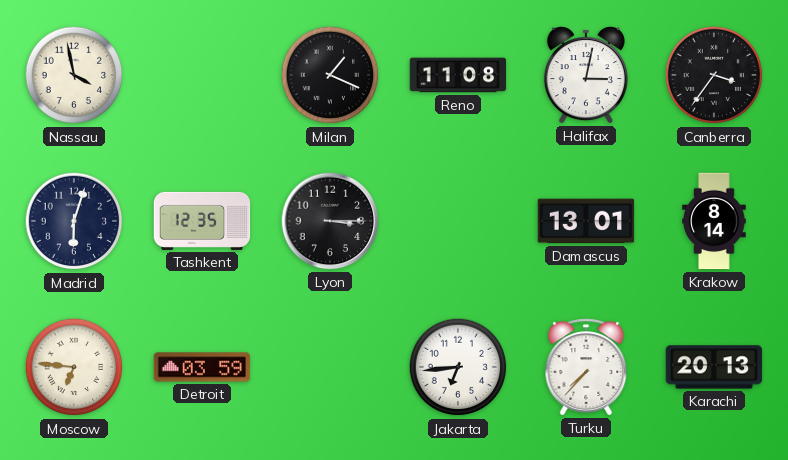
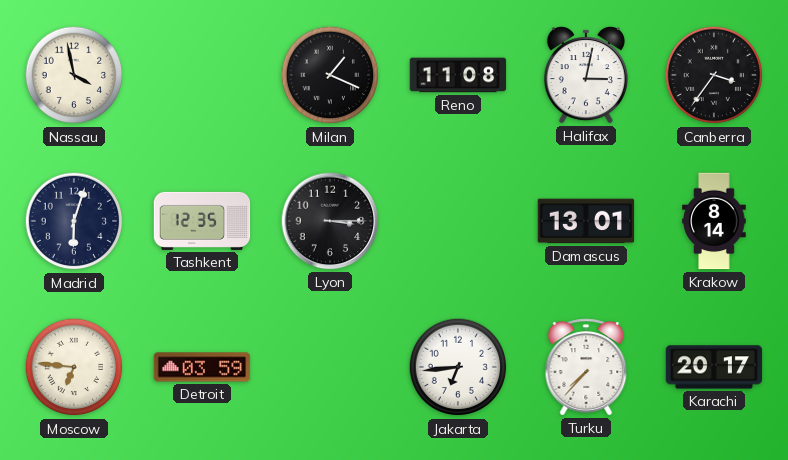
Karachi: 20:13 -> 20:17 (714, 367)
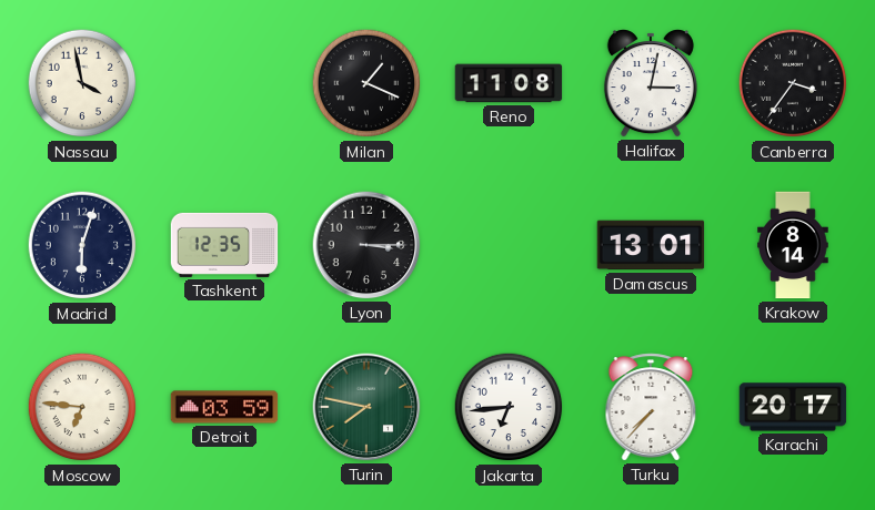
Turin: none -> 7:47 (366, 407)
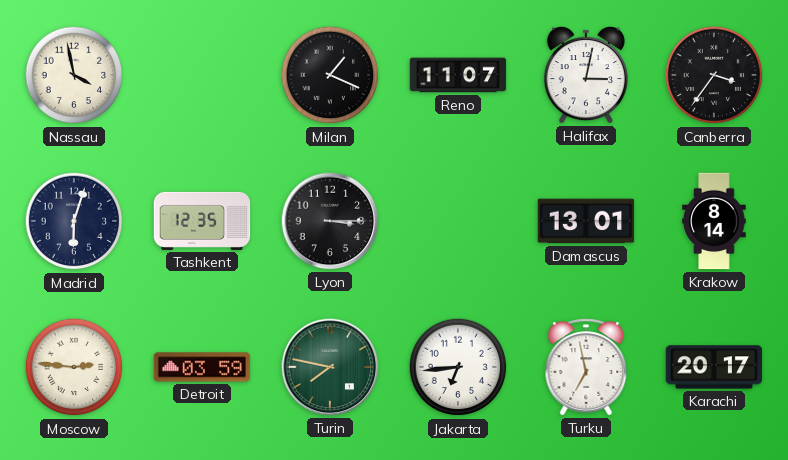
Reno: 11:08 -> 11:07 (458, 75)
Moscow: 6:46 -> 2:46 (74, 367)
Turku: 7:37 -> 6:58 (586, 367)
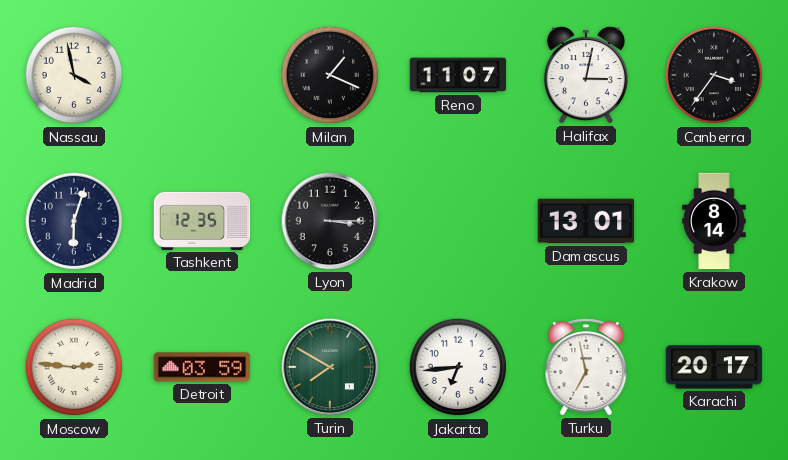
Turin: 7:47 -> 7:50 (330, 367)
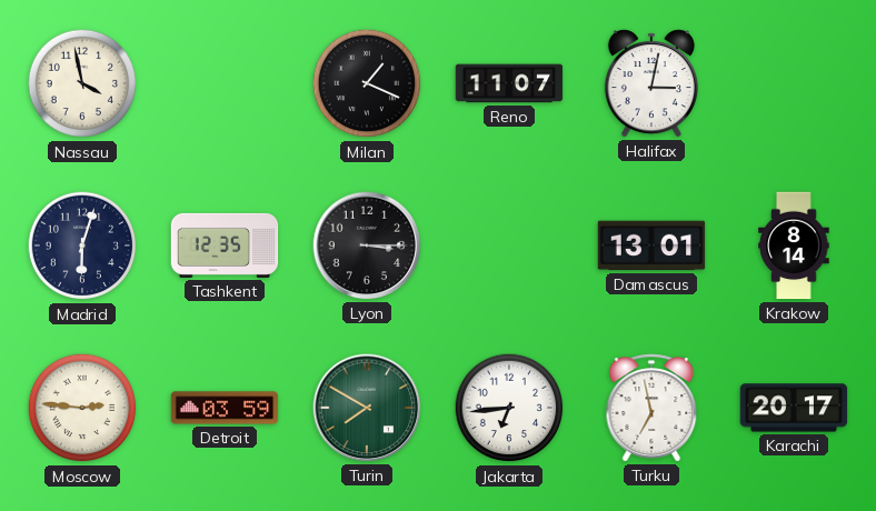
Canberra: 3:36 -> none (714, 75)
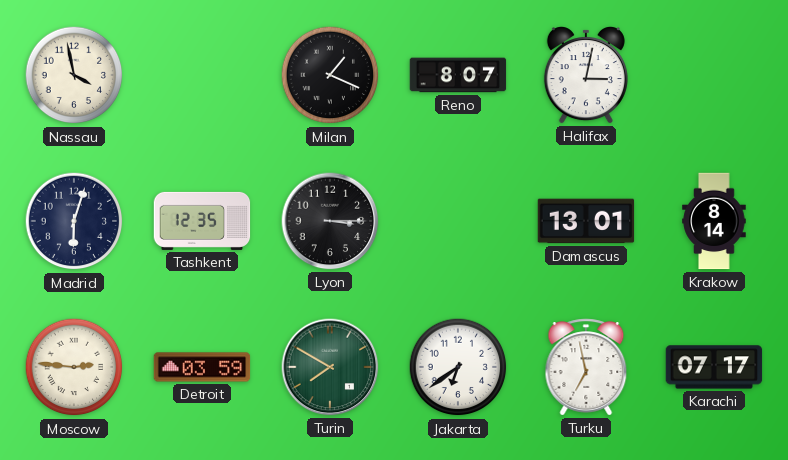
Reno: 11:07 -> 8:07 (458, 75)
Jakarta: 6:44 -> 6:39 (458, 367)
Karachi: 20:17 -> 07:17 (714, 367)
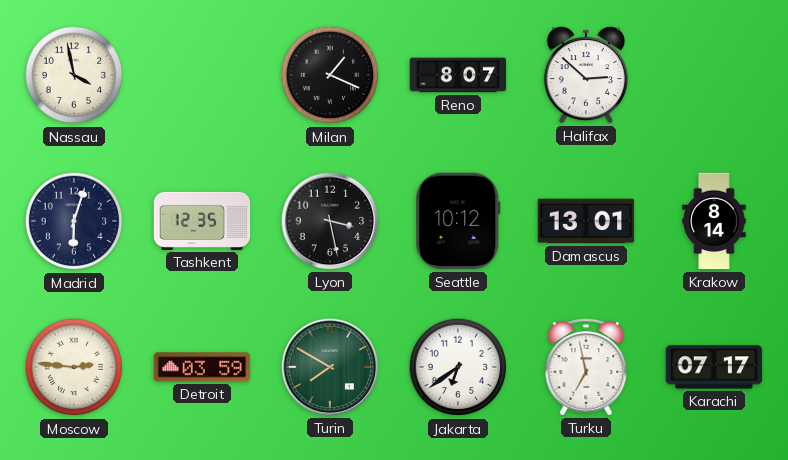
Halifax: 3:02 -> 2:52 (586, 75)
Lyon: 3:15 -> 3:28 (330, 221)
Seattle: none -> 10:12 (458, 221)
